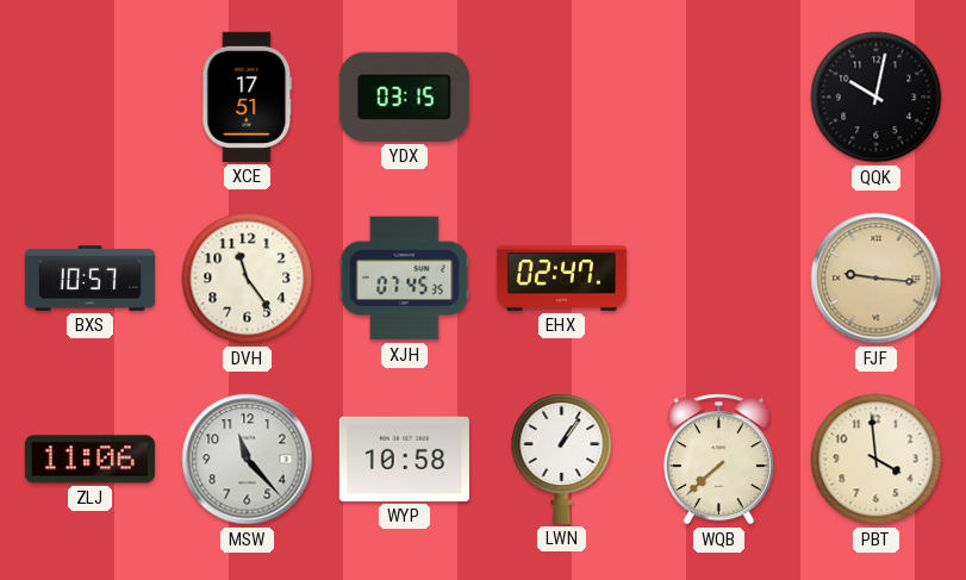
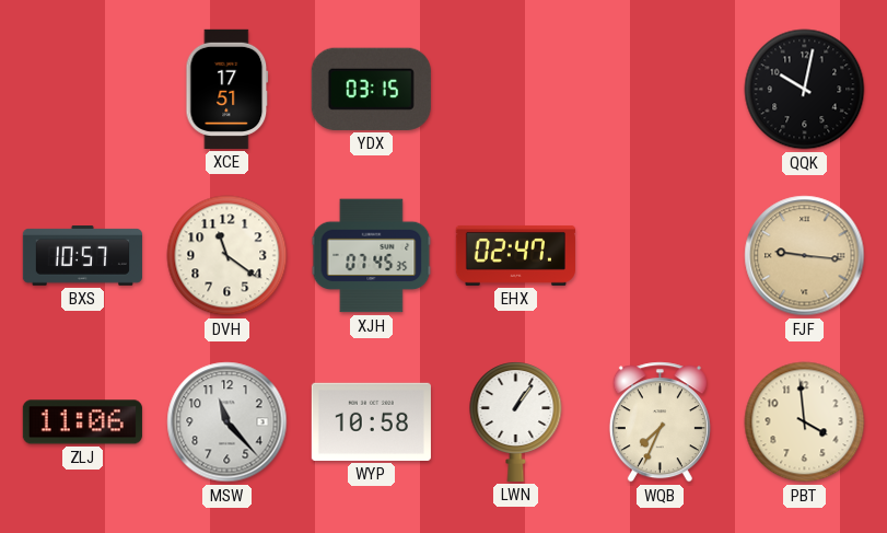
DVH: 11:24 -> 11:21 (227, 256)
WQB: 7:38 -> 7:34 (660, 422)
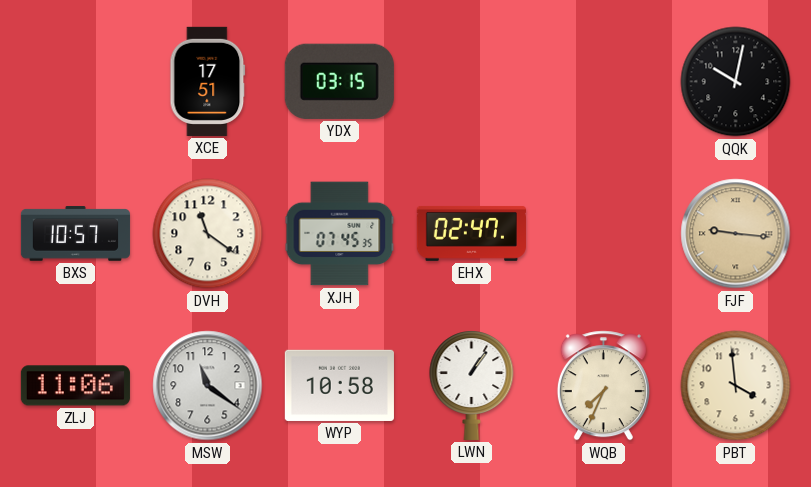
MSW: 11:23 -> 11:21 (208, 386)
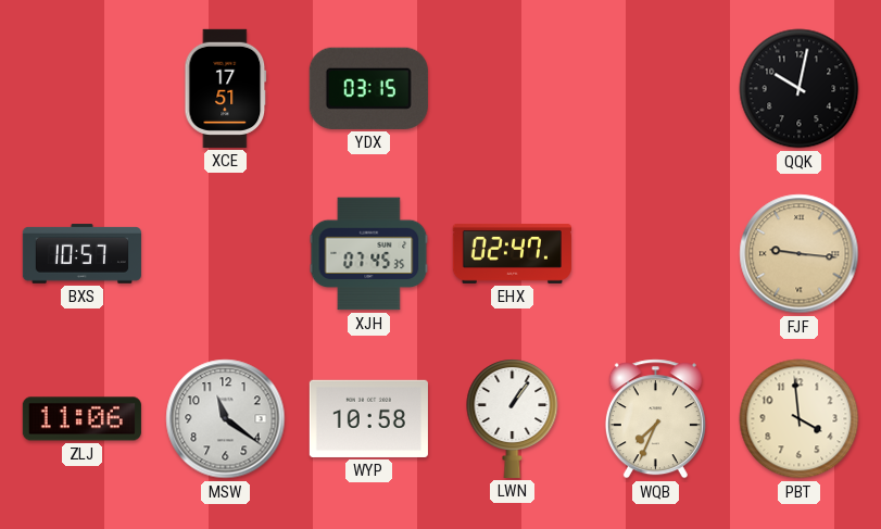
DVH: 11:21 -> none (208, 234)
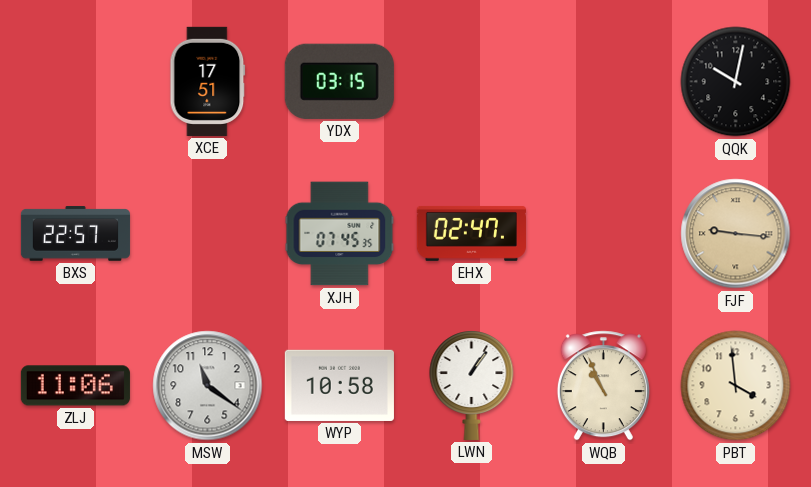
BXS: 10:57 -> 22:57 (75, 234)
WQB: 7:34 -> 10:56 (603, 386)
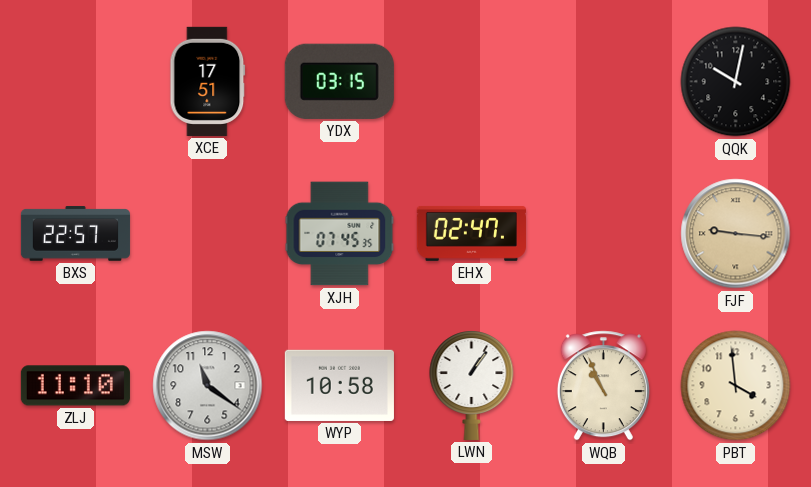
ZLJ: 11:06 -> 11:10 (75, 386)
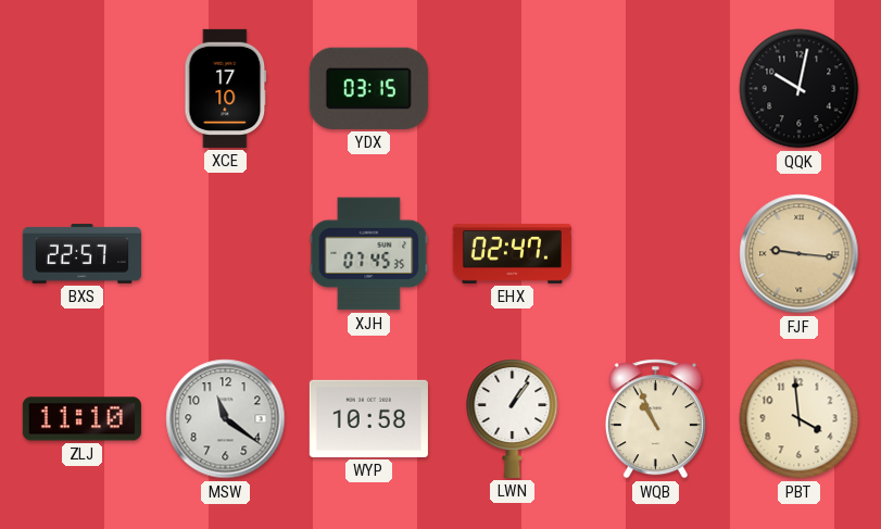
XCE: 17:51 -> 17:10 (226, 88)
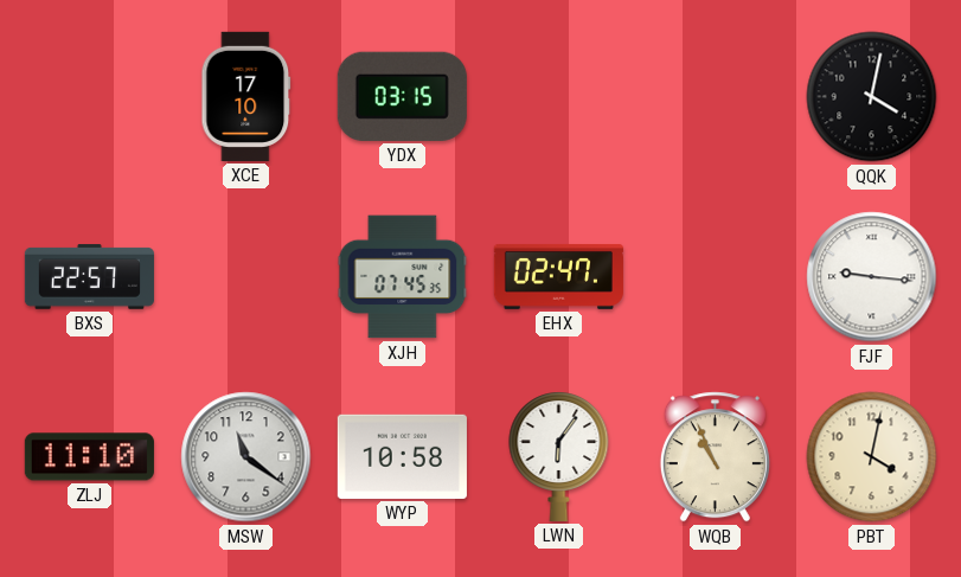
QQK: 10:02 -> 4:02 (872, 97)
FJF dial: champagne -> white (872, 277)
LWN: 1:06 -> 6:06 (559, 456)
PBT: 3:59 -> 4:02 (872, 457)
